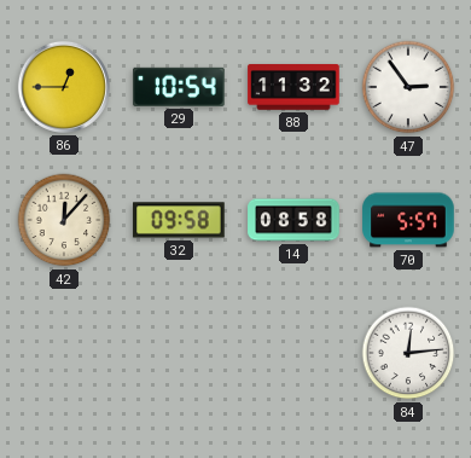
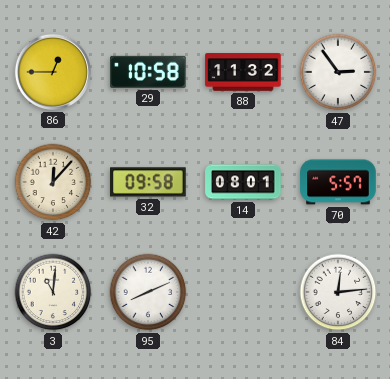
29: 10:54 -> 10:58 (148, 72)
14: 08:58 -> 08:01 (243, 182)
3: none -> 11:01 (53, 292)
95: none -> 8:11 (148, 292)
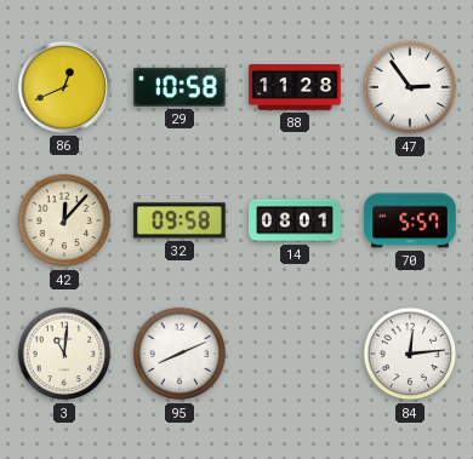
86: 12:45 -> 12:41 (64, 87)
88: 11:32 -> 11:28 (295, 87)
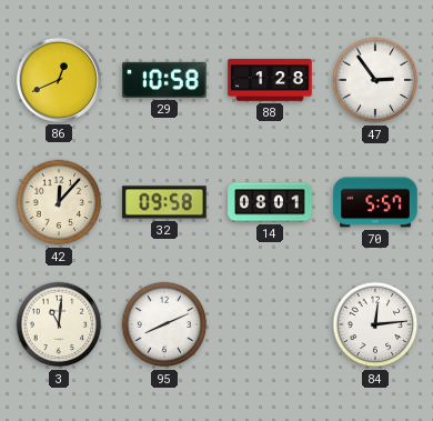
88: 11:28 -> 1:28 (270, 80)
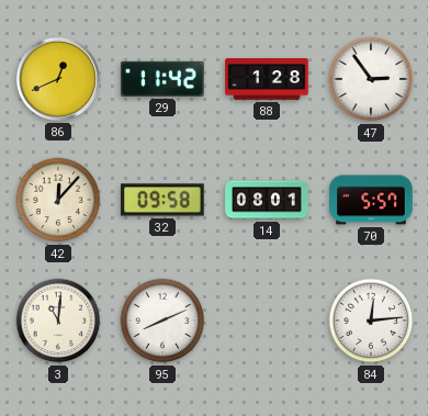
29: 10:58 -> 11:42 (162, 79)
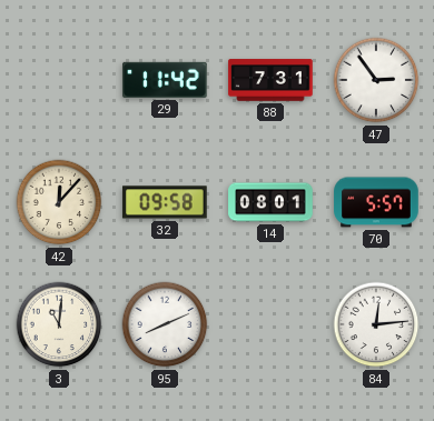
86: 12:41 -> none (58, 79)
88: 1:28 -> 7:31 (270, 80)
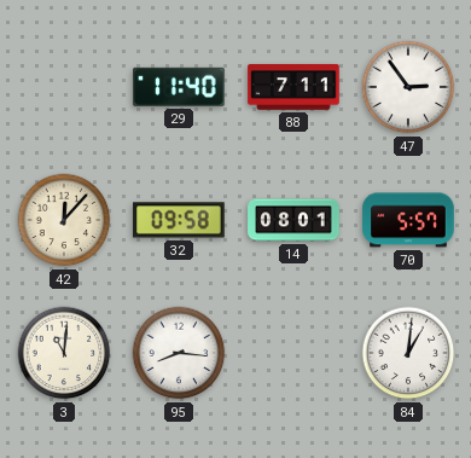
29: 11:42 -> 11:40 (179, 87)
88: 7:31 -> 7:11 (293, 87)
95: 8:11 -> 8:16 (179, 353)
84: 12:14 -> 1:01 (408, 353)
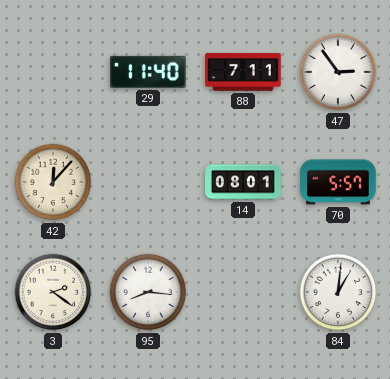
32: 09:58 -> none (179, 220)
3: 11:01 -> 2:21 (53, 292)
